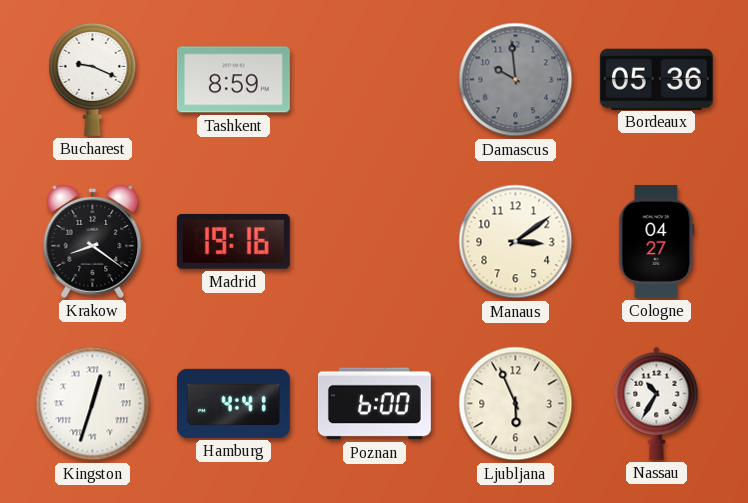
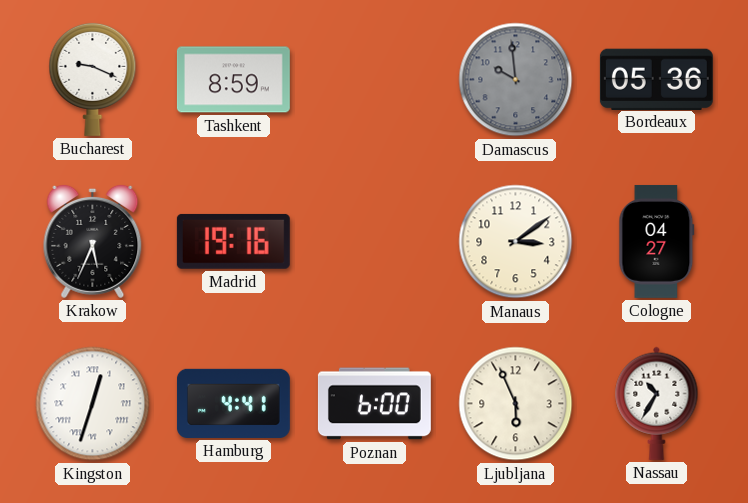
Krakow: 8:21 -> 5:34 (93, 241)
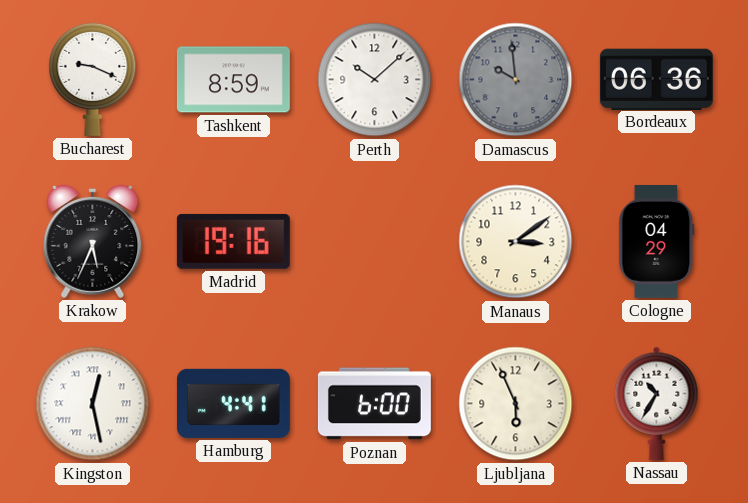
Perth: none -> 10:08 (375, 80)
Bordeaux: 05:36 -> 06:36 (656, 79)
Cologne: 04:27 -> 04:29 (657, 241)
Kingston: 12:33 -> 12:28 (93, 404)
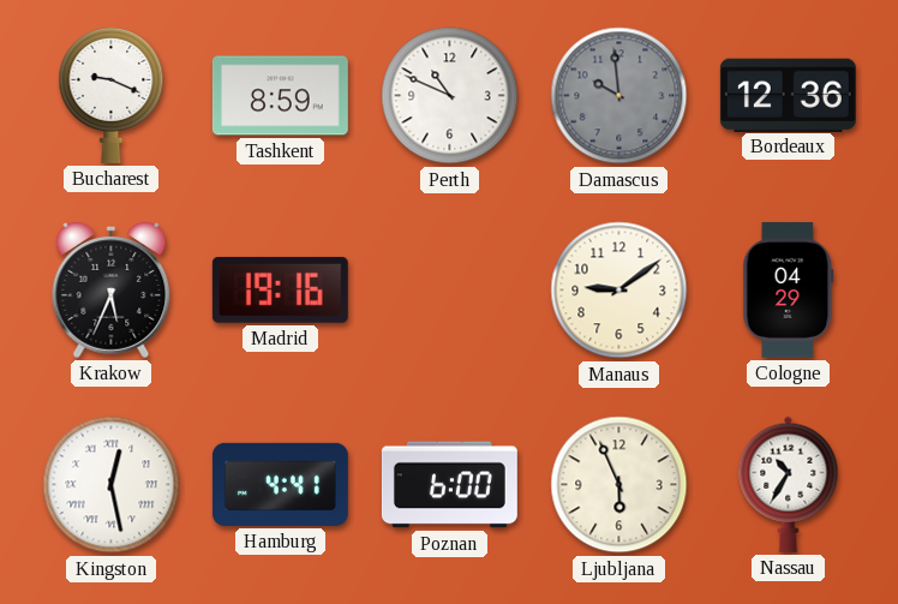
Perth: 10:08 -> 10:49 (450, 96)
Bordeaux: 06:36 -> 12:36 (788, 95)
Manaus: 3:09 -> 9:09 (619, 291)
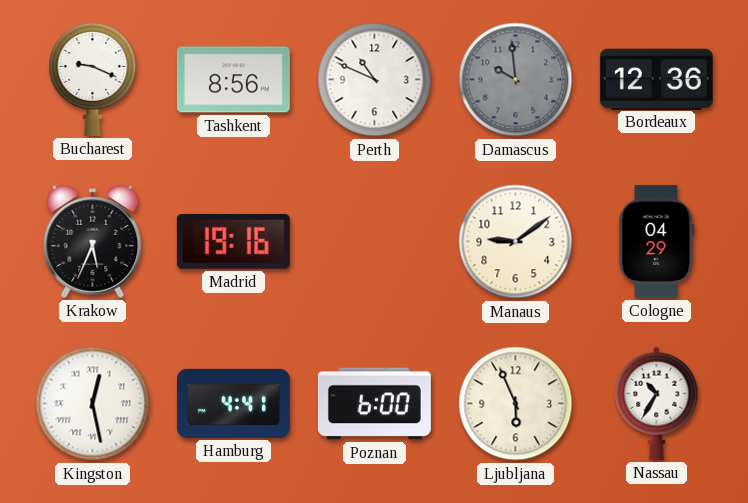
Tashkent: 8:59 -> 8:56 (233, 80)
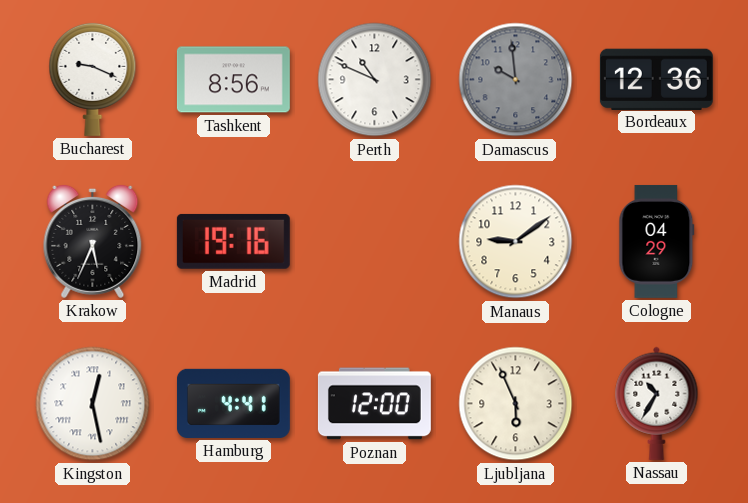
Poznan: 6:00 -> 12:00 (374, 404)
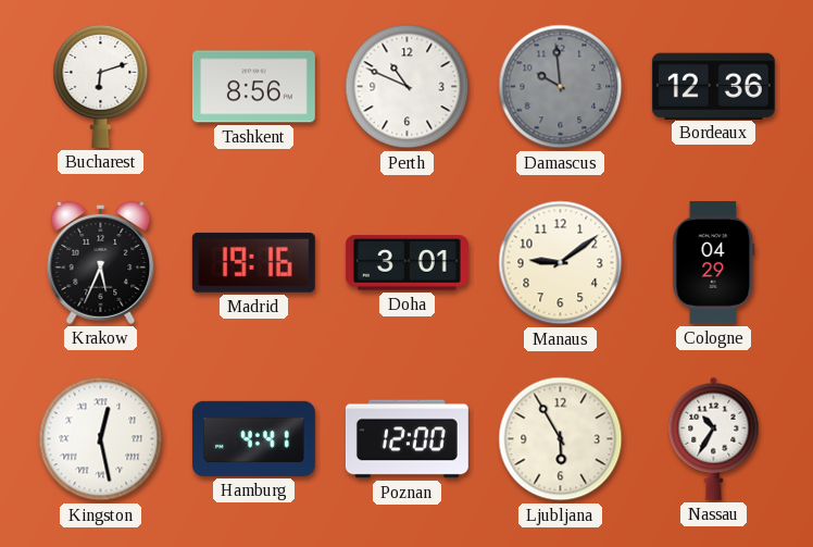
Bucharest: 9:19 -> 6:12 (101, 86)
Doha: none -> 3:01 (406, 263)
Ljubljana: 5:56 -> 5:55 (561, 439)
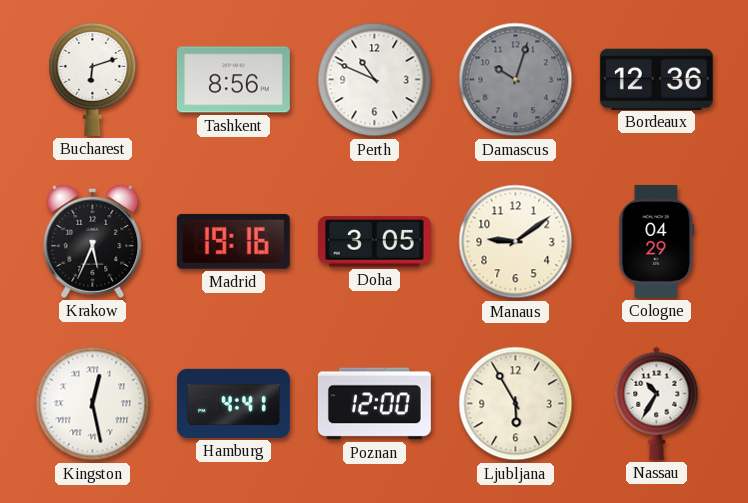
Damascus: 9:59 -> 10:03 (516, 80)
Doha: 3:01 -> 3:05 (374, 242)
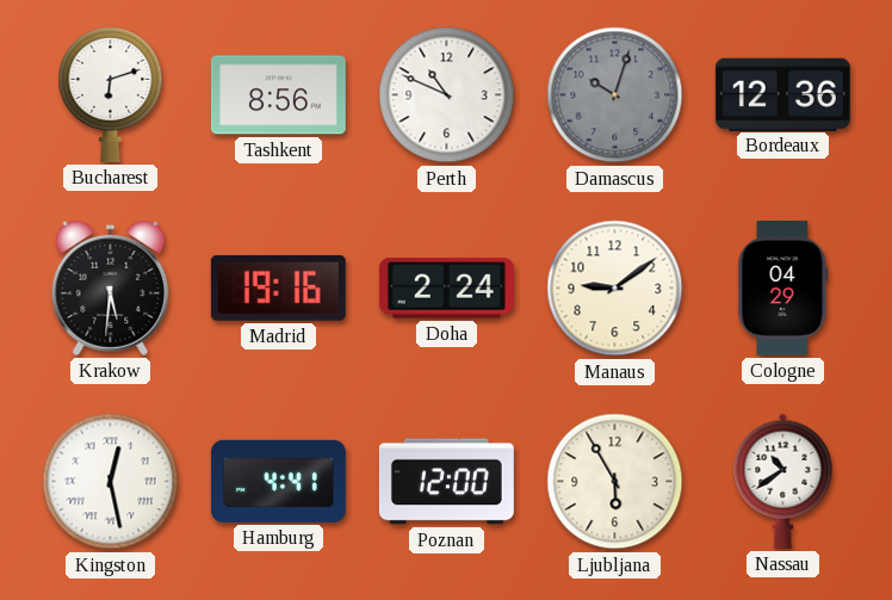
Krakow: 5:34 -> 5:31 (111, 287)
Doha: 3:05 -> 2:24 (446, 289)
Nassau: 10:35 -> 10:39 (783, 481)
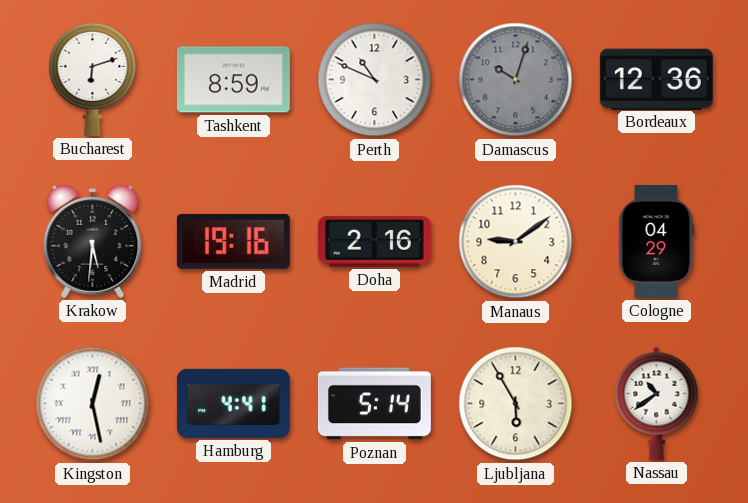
Tashkent: 8:56 -> 8:59 (233, 80)
Doha: 2:24 -> 2:16 (374, 242)
Poznan: 12:00 -> 5:14 (374, 404)
